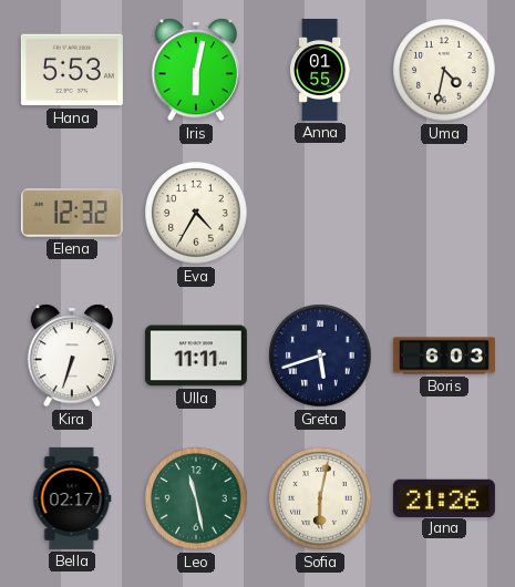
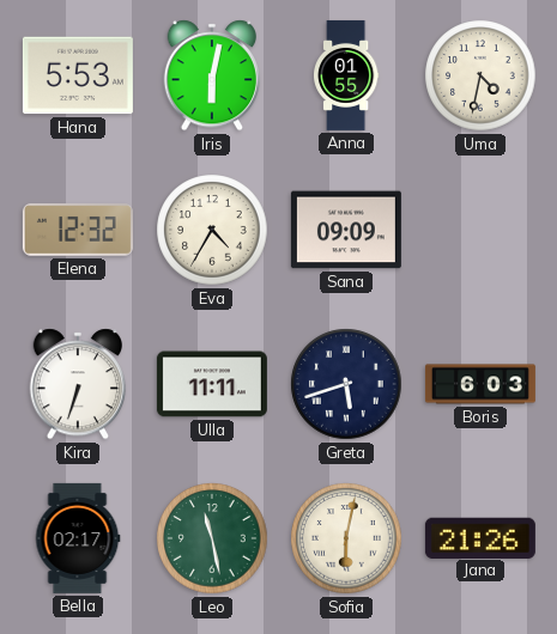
Sana: none -> 09:09 (346, 230)
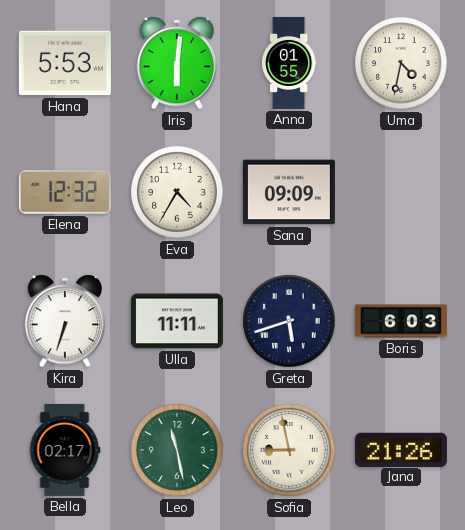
Iris: 6:02 -> 6:01 (177, 63)
Sofia: 6:02 -> 8:58 (289, 450)
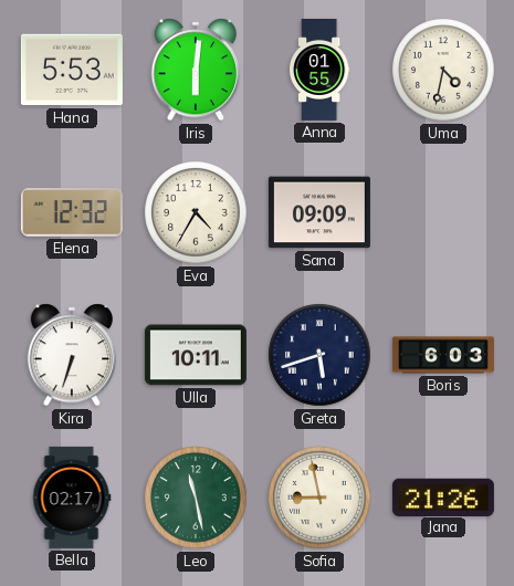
Ulla: 11:11 -> 10:11 (196, 355)
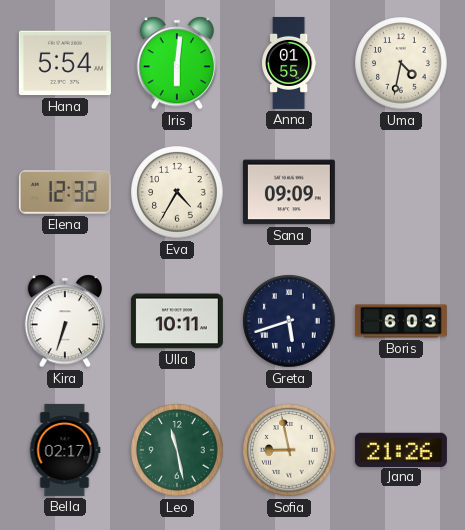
Hana: 5:53 -> 5:54 (65, 63)
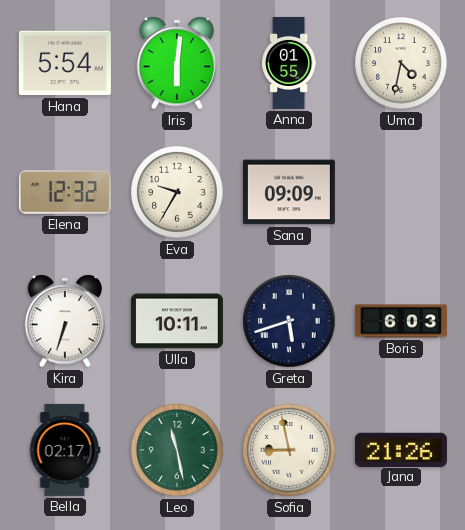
Eva: 4:35 -> 9:35 (177, 192)
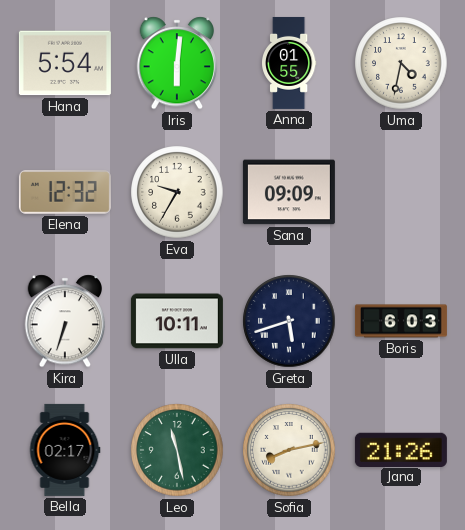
Sofia: 8:58 -> 8:13 (289, 450)
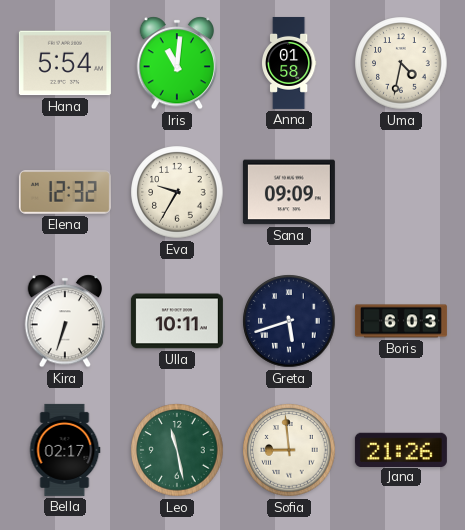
Iris: 6:01 -> 11:01 (177, 63)
Anna: 01:55 -> 01:58 (289, 63)
Sofia: 8:13 -> 8:59 (289, 450)
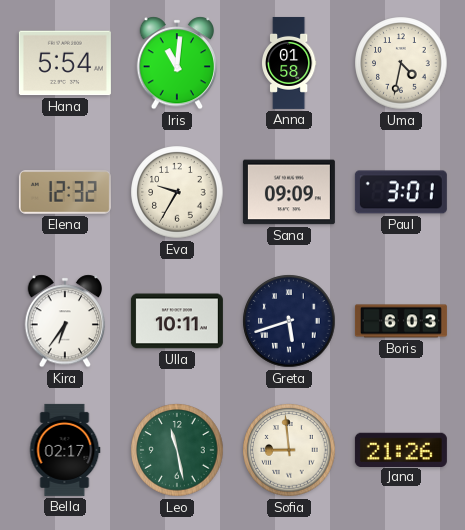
Paul: none -> 3:01 (401, 192)
Kira: 6:33 -> 6:36 (65, 321)
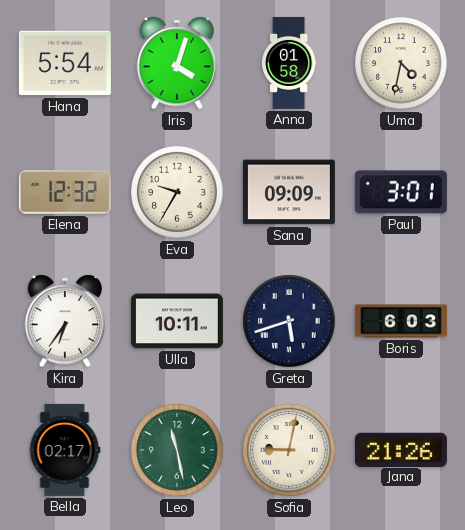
Iris: 11:01 -> 4:03 (177, 63)
Sofia: 8:59 -> 9:02 (289, 450)
